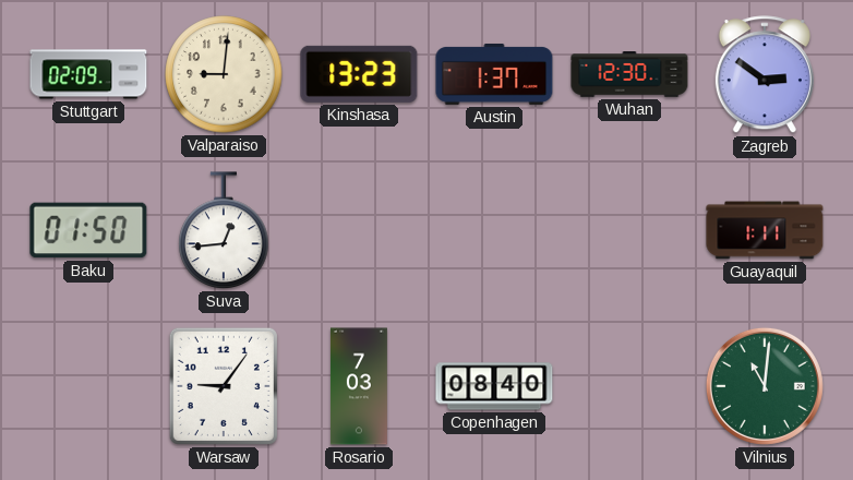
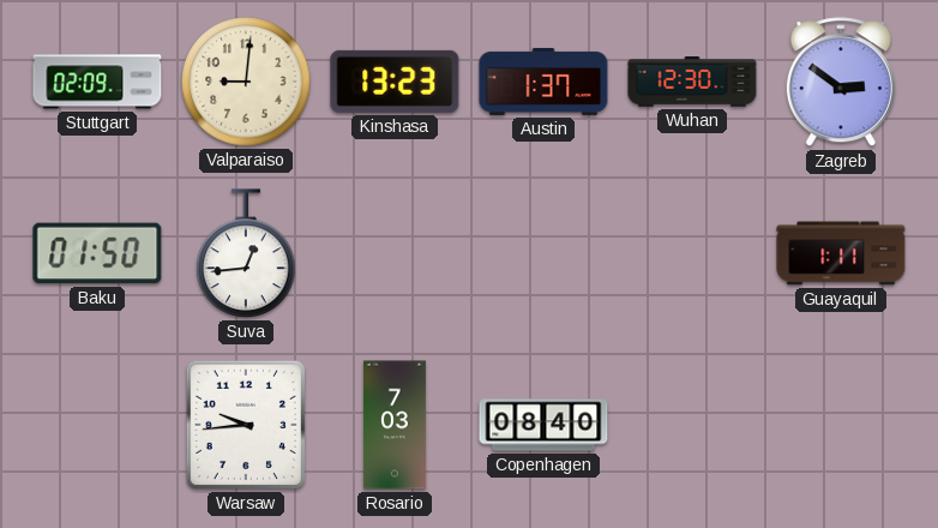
Warsaw: 9:06 -> 9:44 (246, 425)
Vilnius: 11:01 -> none (765, 386)
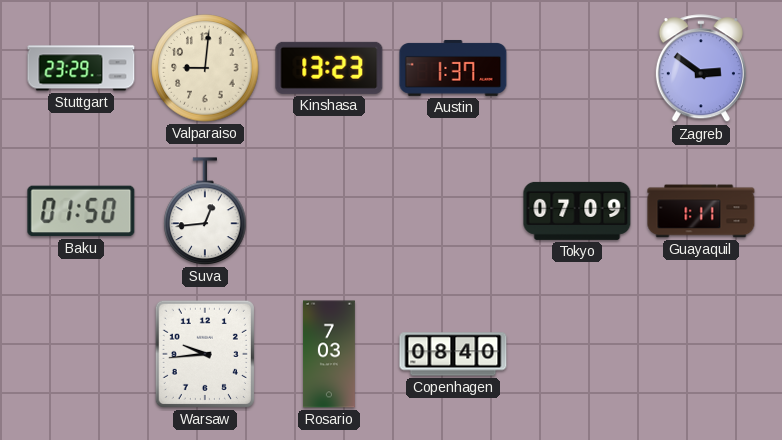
Stuttgart: 02:09 -> 23:29 (81, 68)
Wuhan: 12:30 -> none (692, 82)
Tokyo: none -> 07:09 (577, 211)
